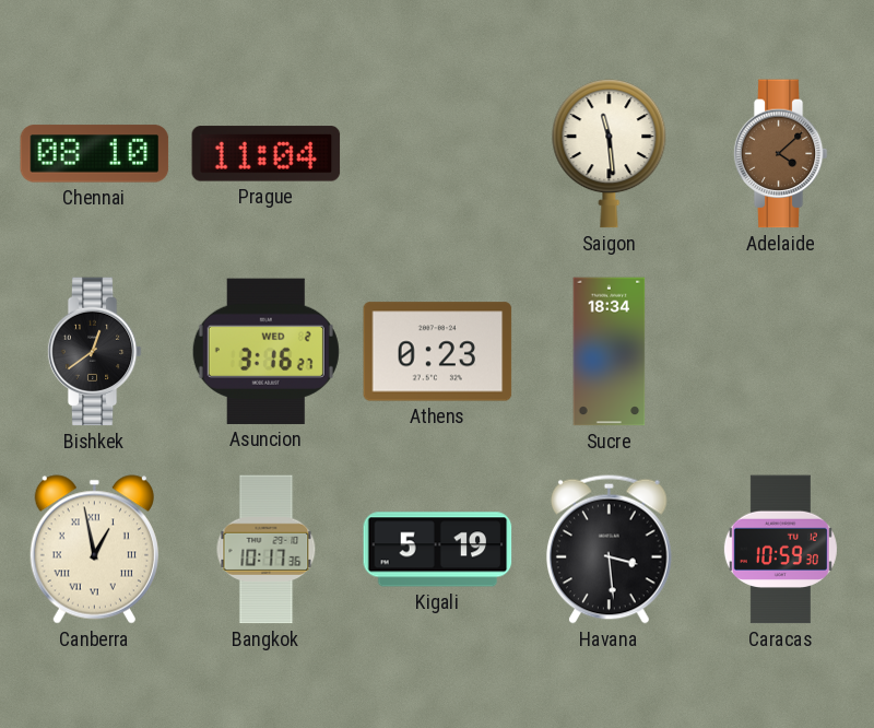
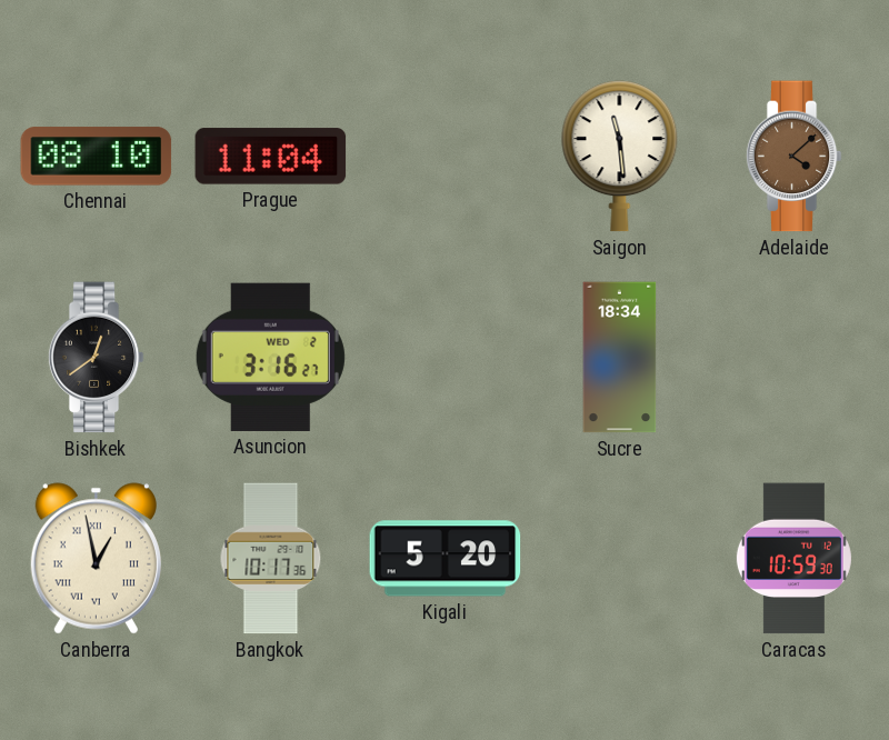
Athens: 0:23 -> none (438, 352)
Kigali: 5:19 -> 5:20 (446, 559)
Havana: 3:29 -> none (610, 549)
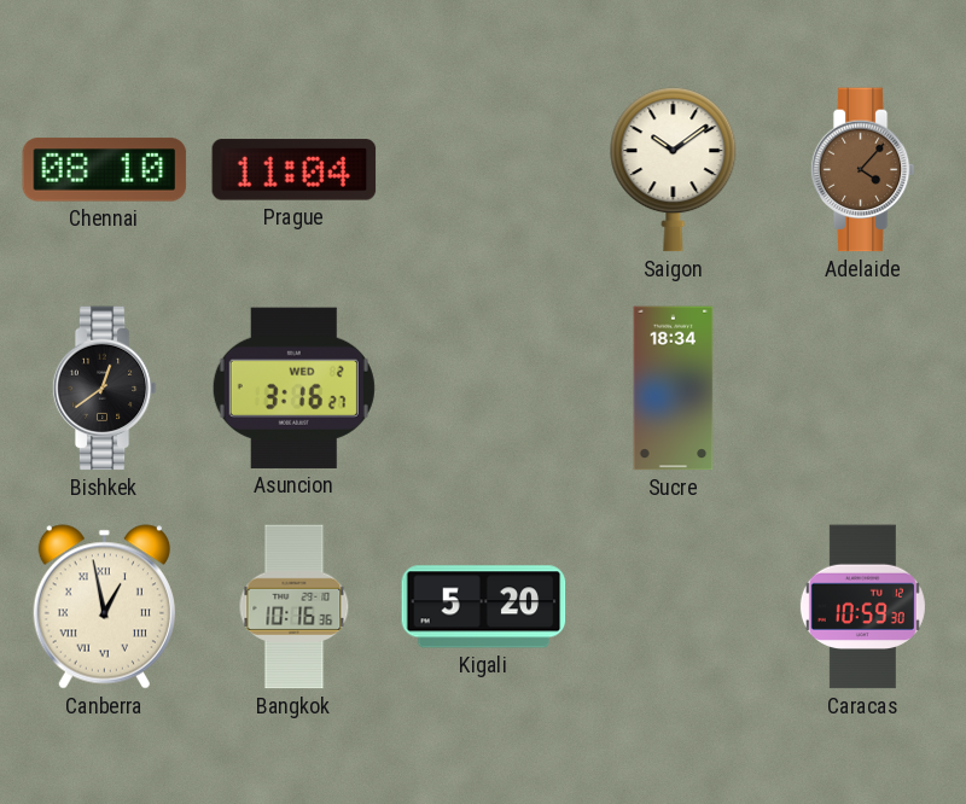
Saigon: 11:29 -> 10:09 (674, 170)
Adelaide: 4:08 -> 4:07 (862, 170)
Bangkok: 10:17 -> 10:16 (295, 607)
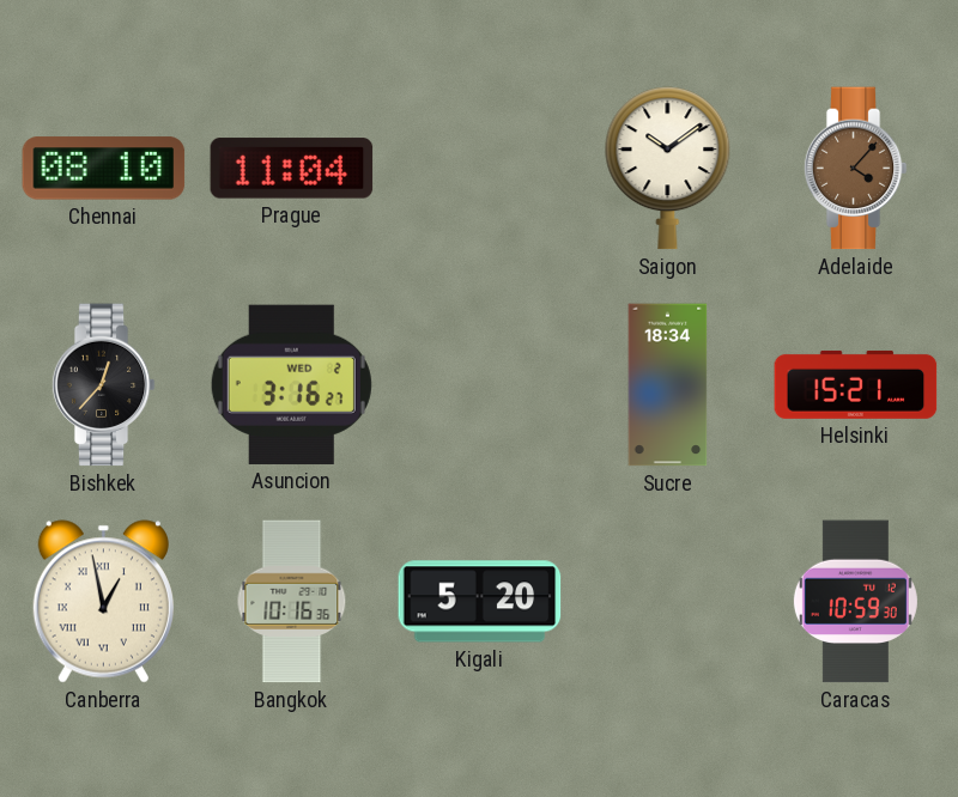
Bishkek: 12:39 -> 12:37 (103, 385)
Helsinki: none -> 15:21 (856, 384)
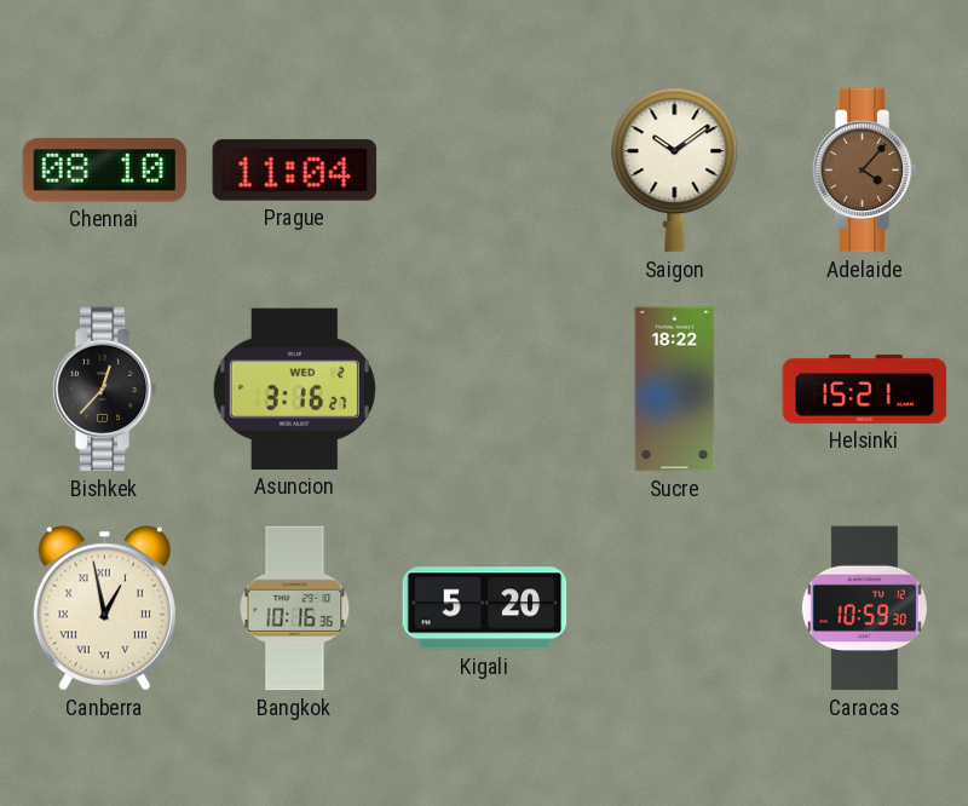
Sucre: 18:34 -> 18:22 (675, 390)
